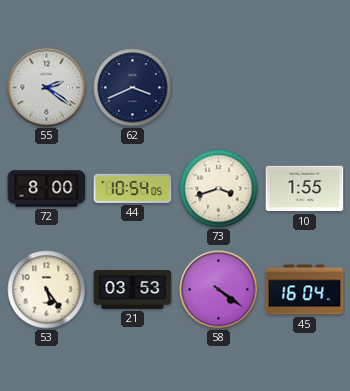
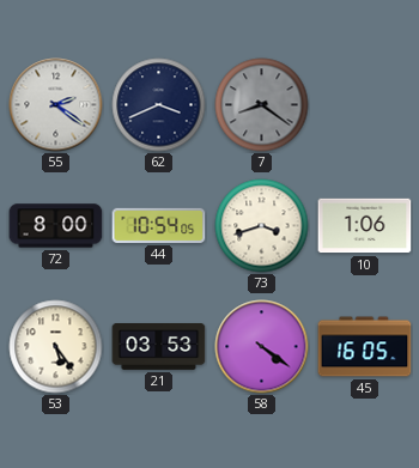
7: none -> 8:21 (262, 105)
10: 1:55 -> 1:06 (365, 226)
45: 16:04 -> 16:05 (365, 347)
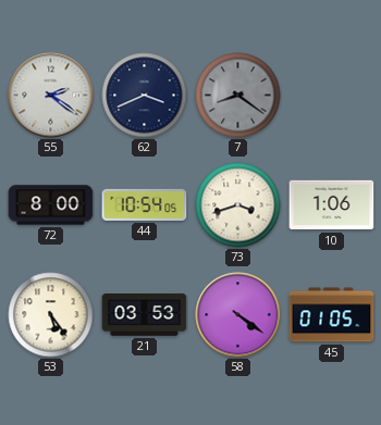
45: 16:05 -> 01:05 (332, 315)
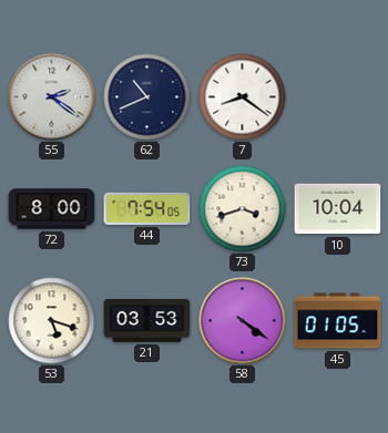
62: 3:41 -> 10:41 (147, 97)
7 dial: grey -> white (243, 97)
44: 10:54 -> 7:54 (147, 208)
10: 1:06 -> 10:04 (338, 209)
53: 5:24 -> 5:18 (52, 321)
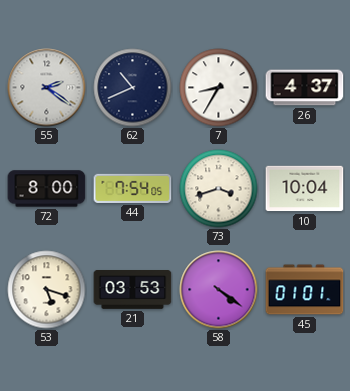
7: 8:21 -> 8:35 (219, 88)
26: none -> 4:37 (305, 88)
45: 01:05 -> 01:01 (305, 290)
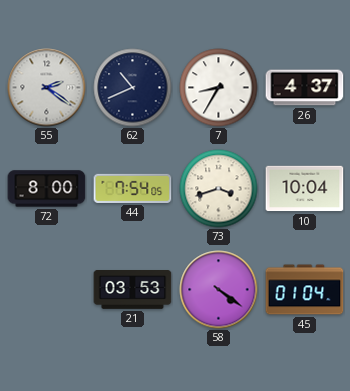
53: 5:18 -> none (47, 290)
45: 01:01 -> 01:04 (305, 290)
